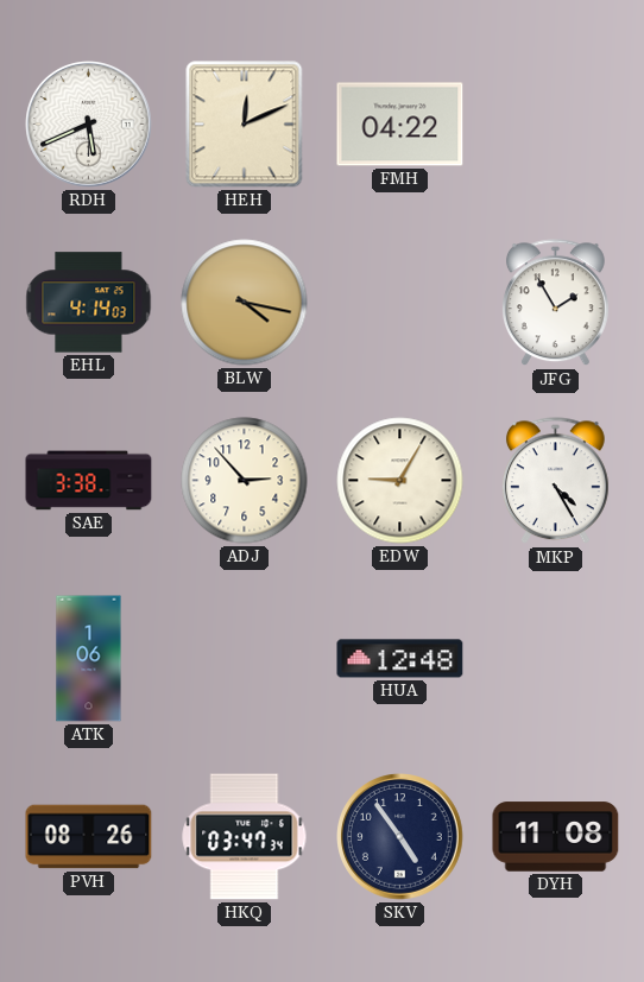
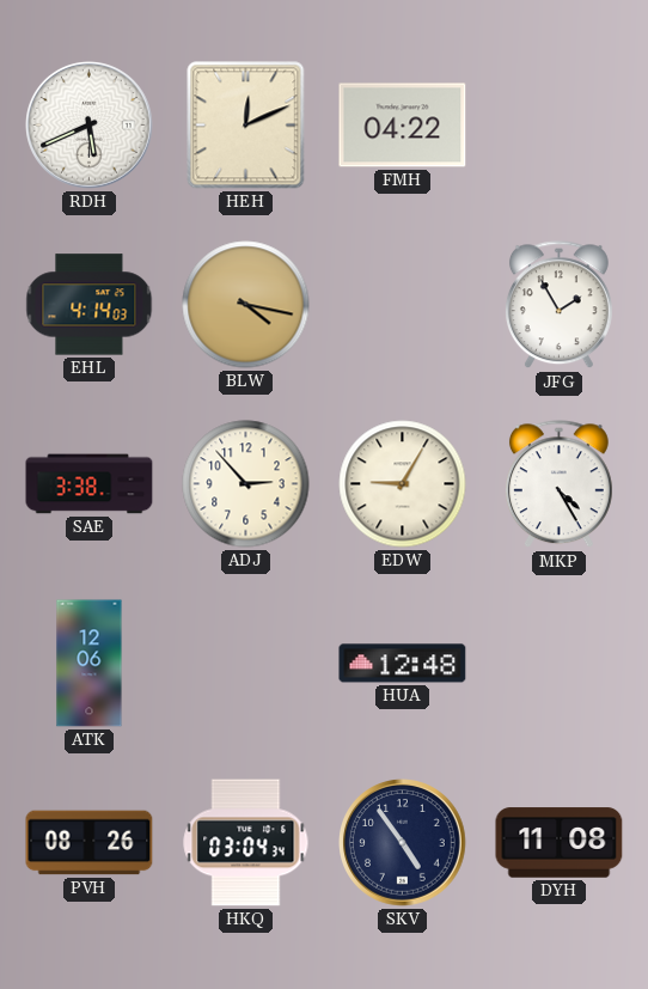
ATK: 1:06 -> 12:06 (90, 664)
HKQ: 03:47 -> 03:04 (246, 843)
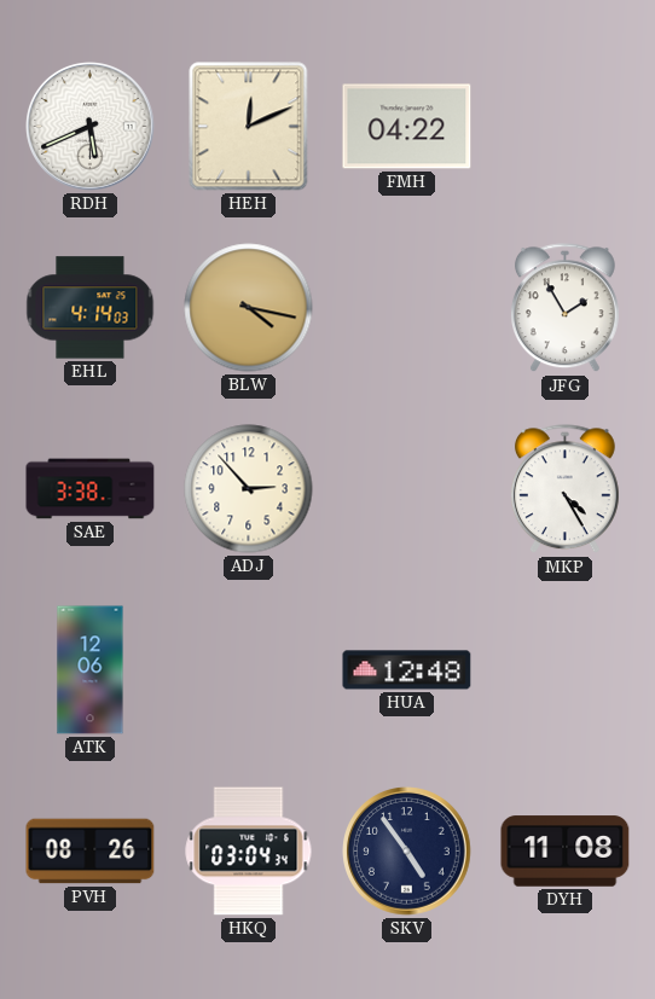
EDW: 9:05 -> none (403, 484)
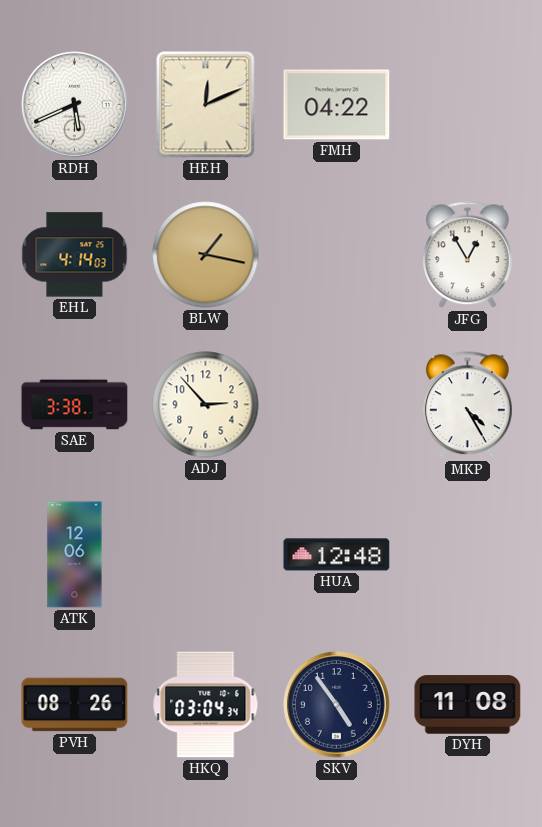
BLW: 4:17 -> 1:17 (206, 255)
JFG: 1:55 -> 12:55 (467, 255)
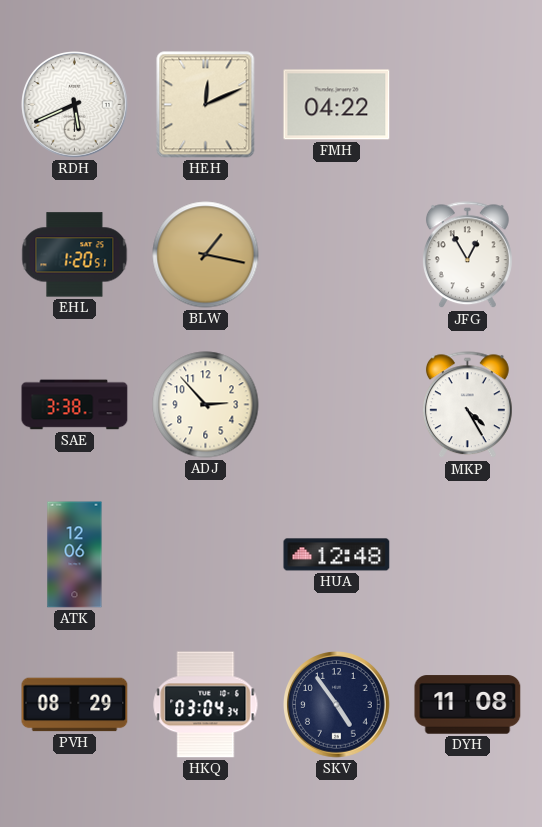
EHL: 4:14 -> 1:20 (75, 255)
PVH: 08:26 -> 08:29 (75, 705)
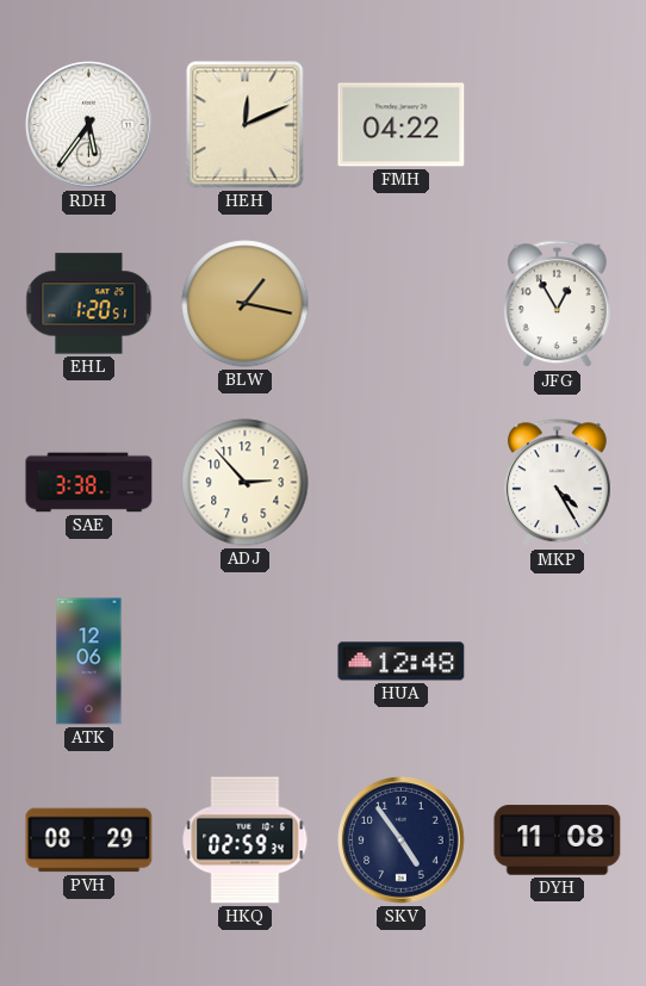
RDH: 5:41 -> 5:36 (89, 125)
HKQ: 03:04 -> 02:59 (246, 841)
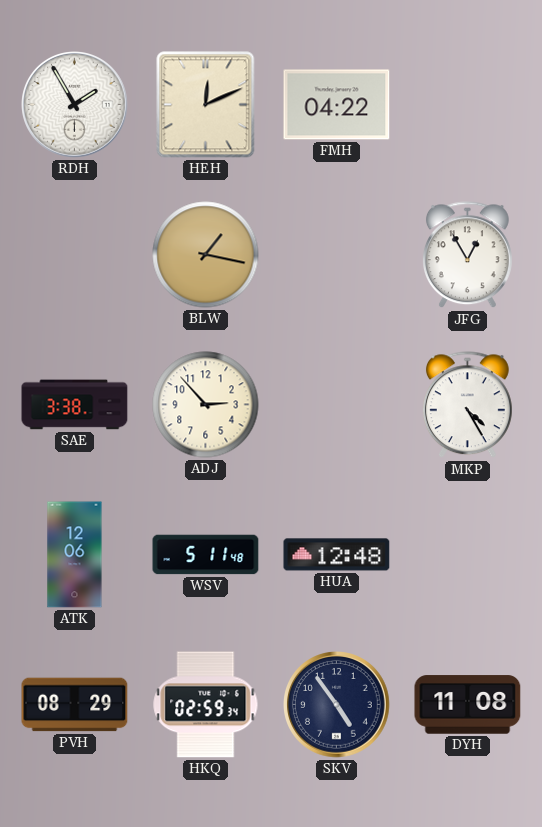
RDH: 5:36 -> 1:55 (75, 105)
EHL: 1:20 -> none (89, 304)
WSV: none -> 5:11 (206, 555)
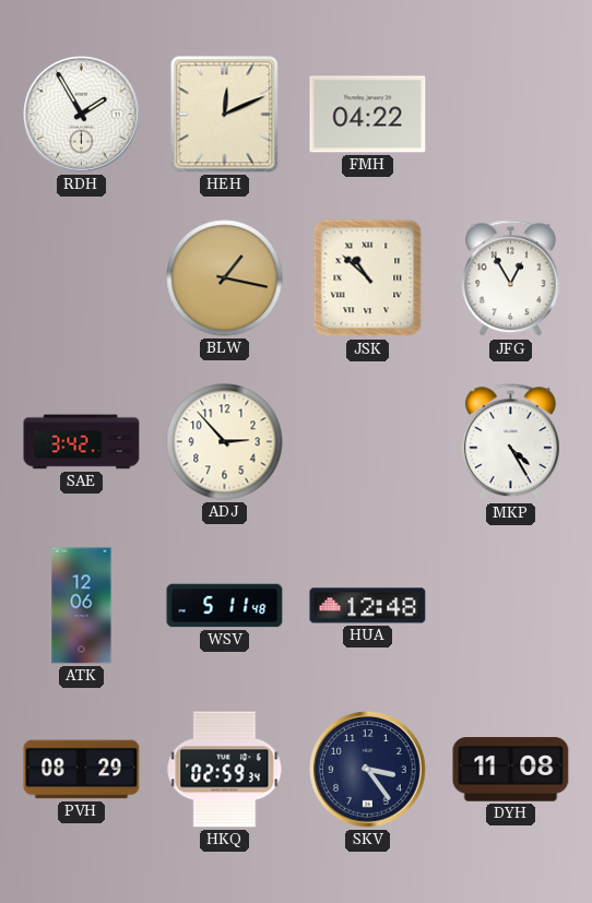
JSK: none -> 10:52 (368, 278)
SAE: 3:38 -> 3:42 (82, 442)
SKV: 4:54 -> 3:24 (368, 770)
